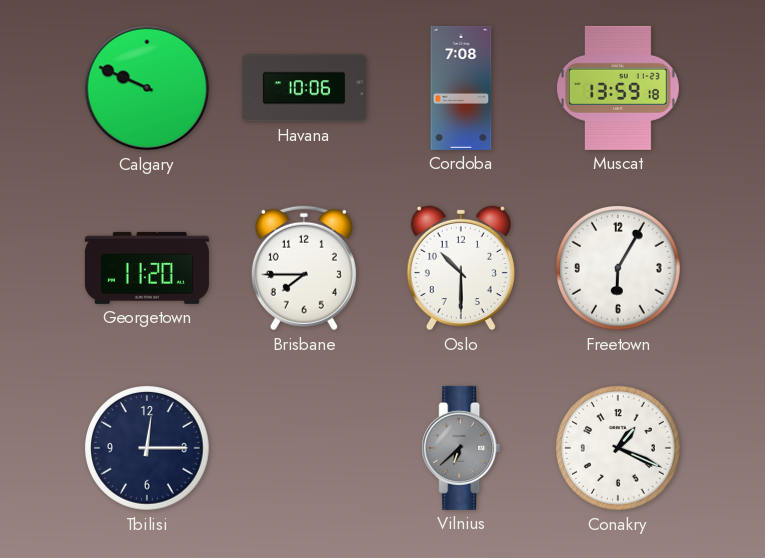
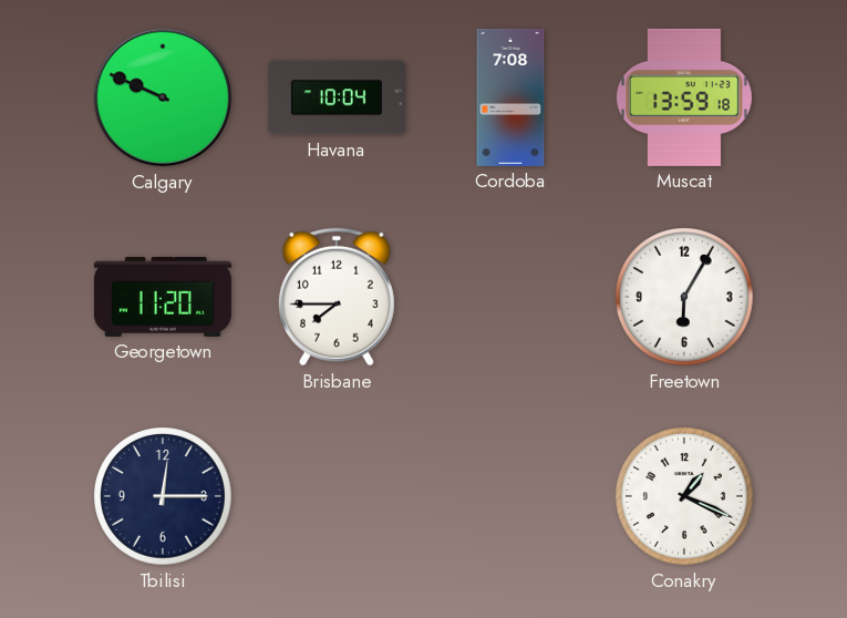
Havana: 10:06 -> 10:04 (337, 97)
Oslo: 10:30 -> none (461, 268)
Vilnius: 6:38 -> none (461, 448)
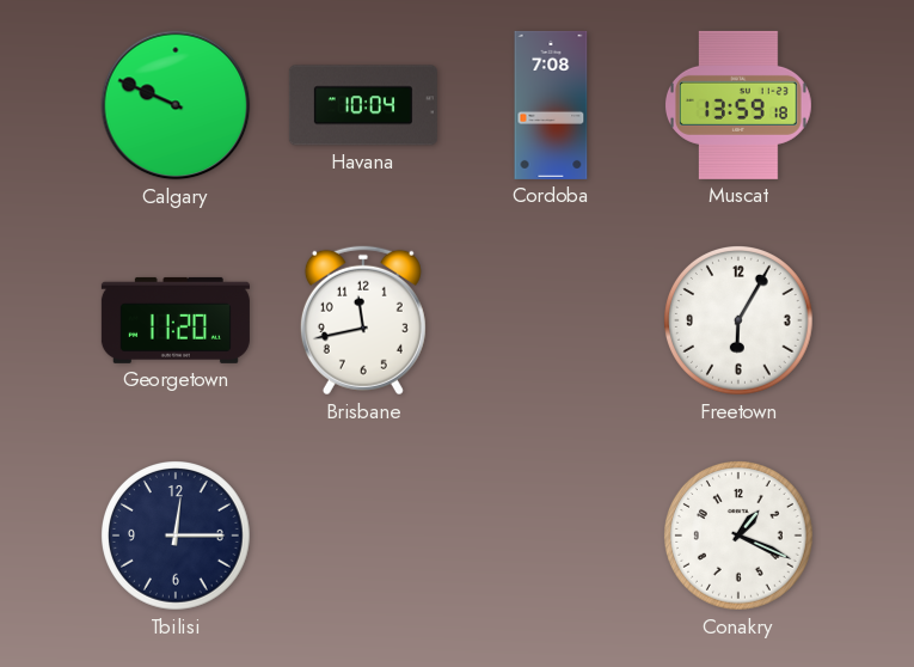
Brisbane: 7:45 -> 11:43 (363, 320)
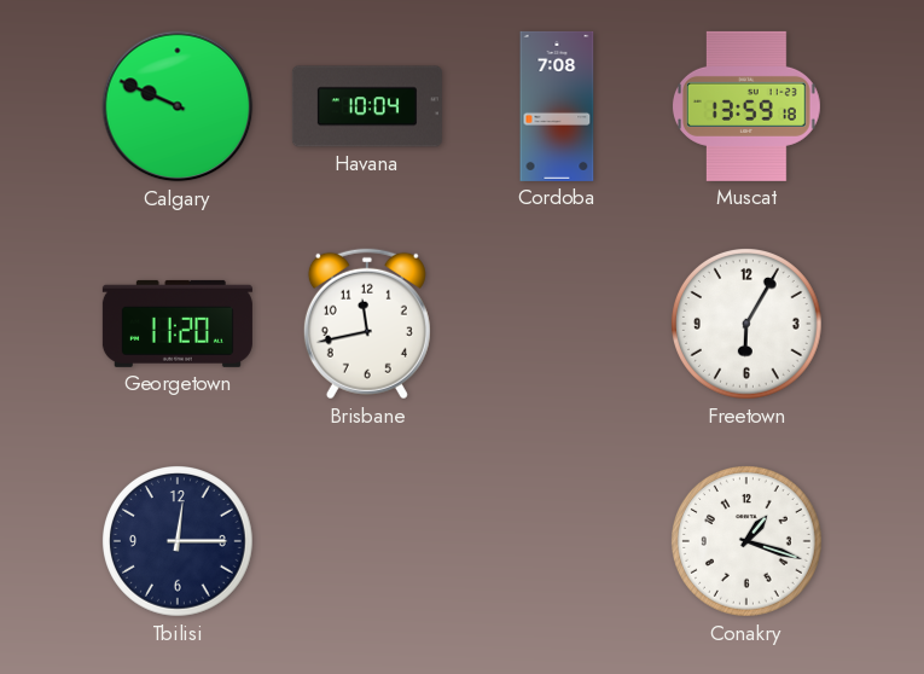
Conakry: 1:19 -> 1:18 (748, 542)
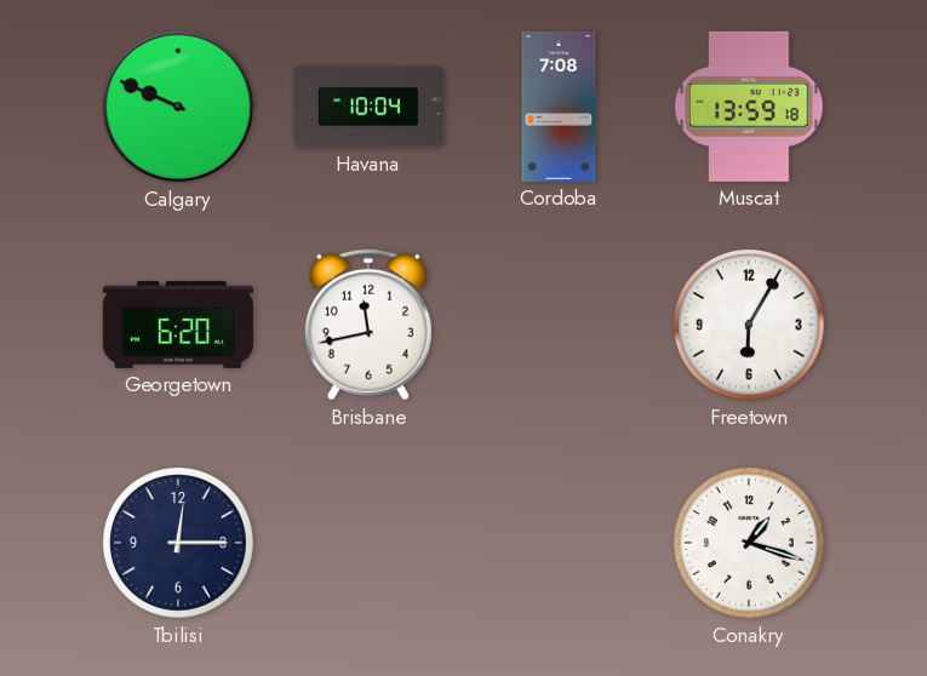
Georgetown: 11:20 -> 6:20 (178, 325)
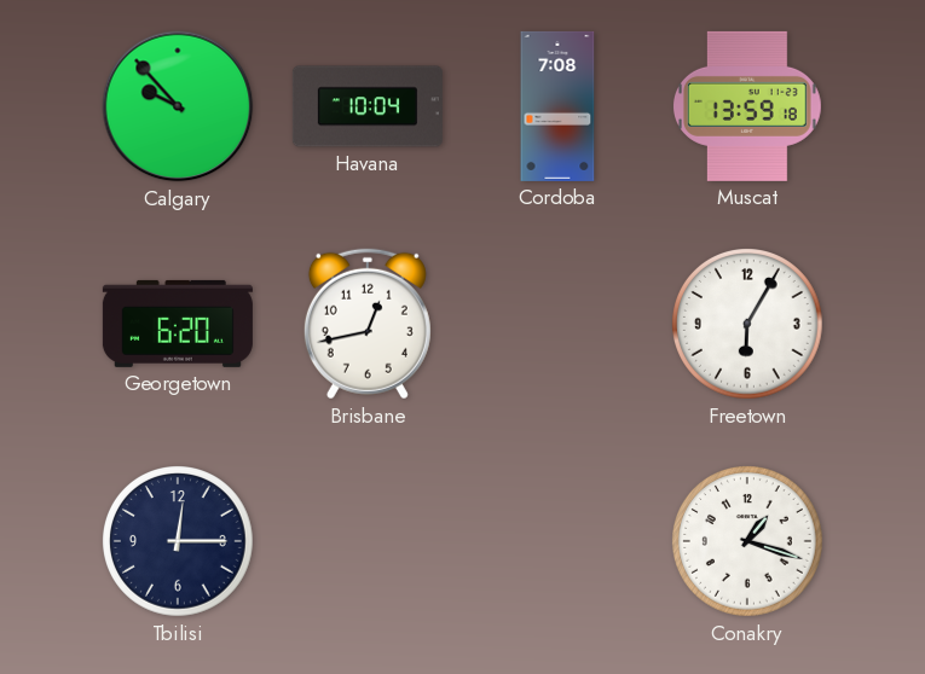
Calgary: 9:49 -> 9:53 (178, 106)
Brisbane: 11:43 -> 12:43 (368, 324)
